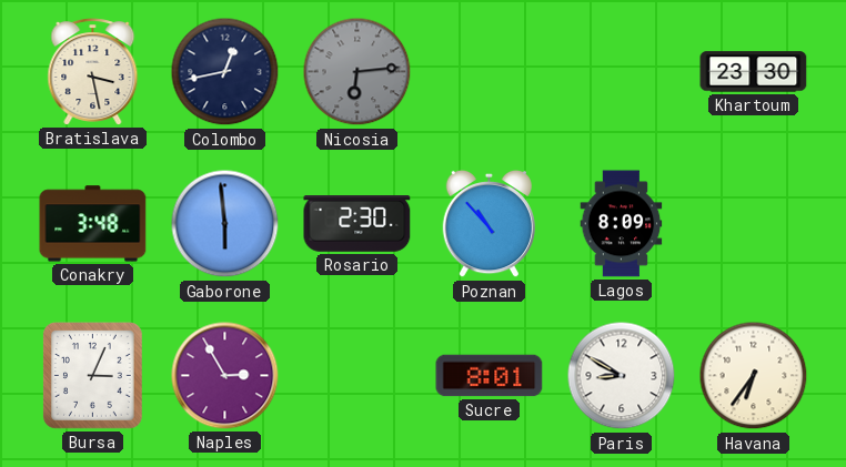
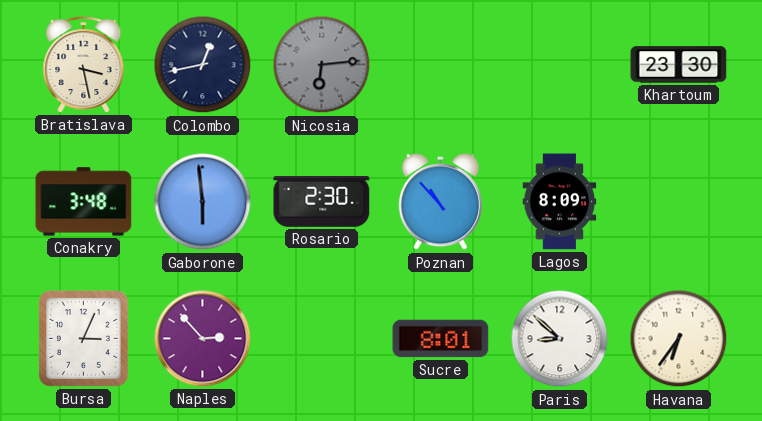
Naples: 2:55 -> 2:53 (203, 339)
Paris: 8:50 -> 8:52 (560, 339)
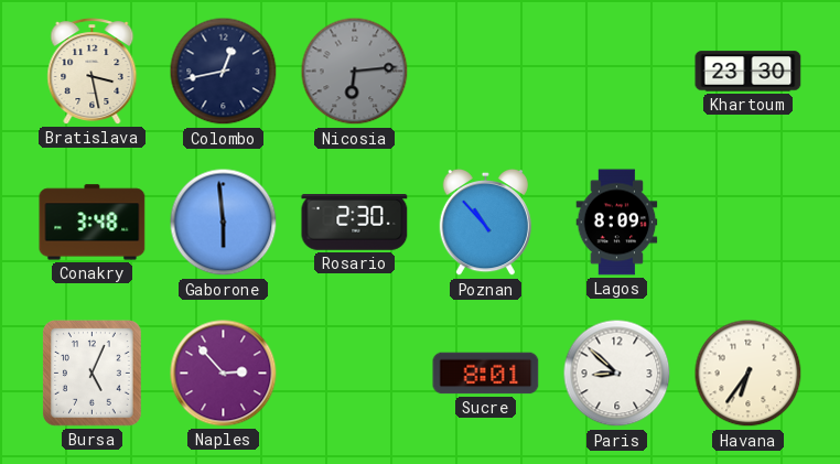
Bursa: 3:04 -> 5:04 (93, 374)
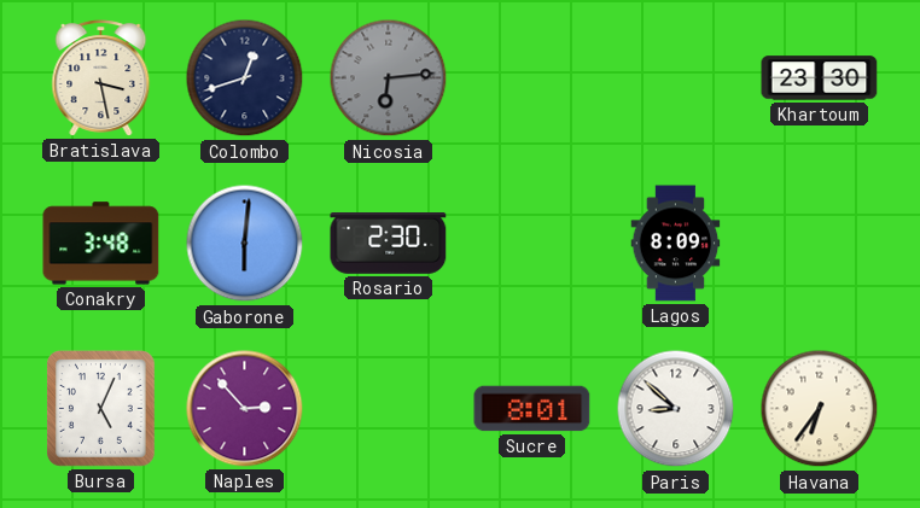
Colombo: 12:43 -> 12:42 (245, 78)
Gaborone: 5:59 -> 6:01 (245, 244)
Poznan: 10:53 -> none (485, 223)
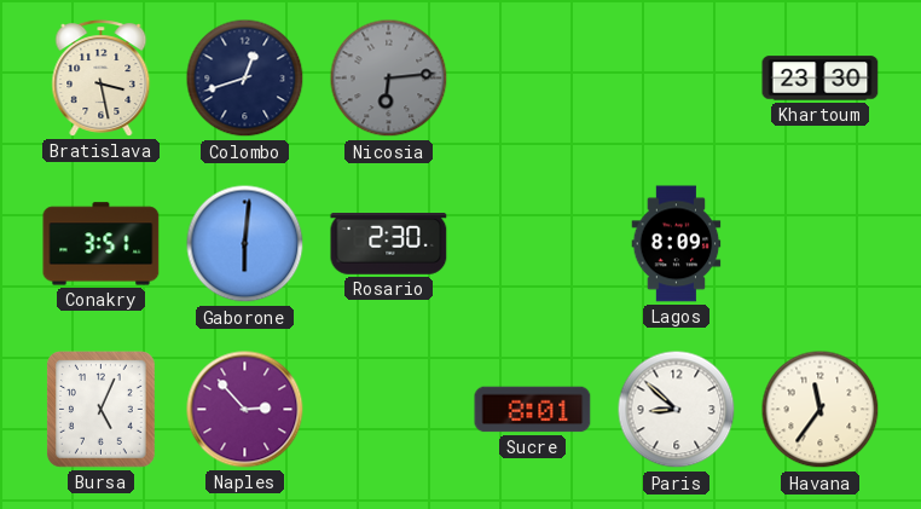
Conakry: 3:48 -> 3:51 (102, 244)
Havana: 6:36 -> 11:36 (821, 410)
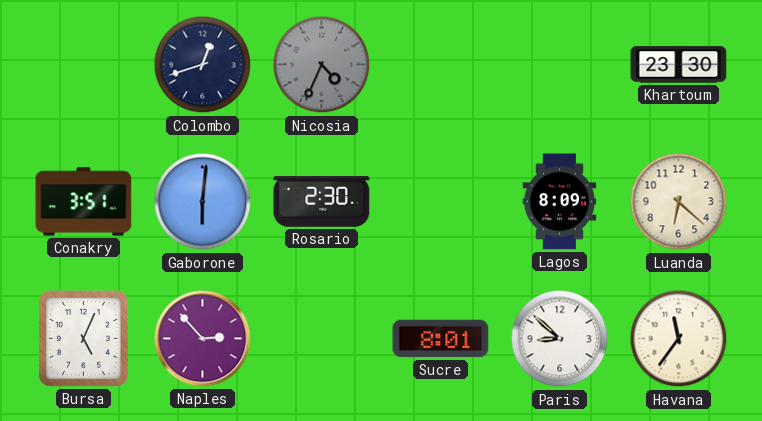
Bratislava: 3:28 -> none (102, 79)
Nicosia: 6:14 -> 4:34 (322, 65)
Luanda: none -> 6:22 (679, 202)
